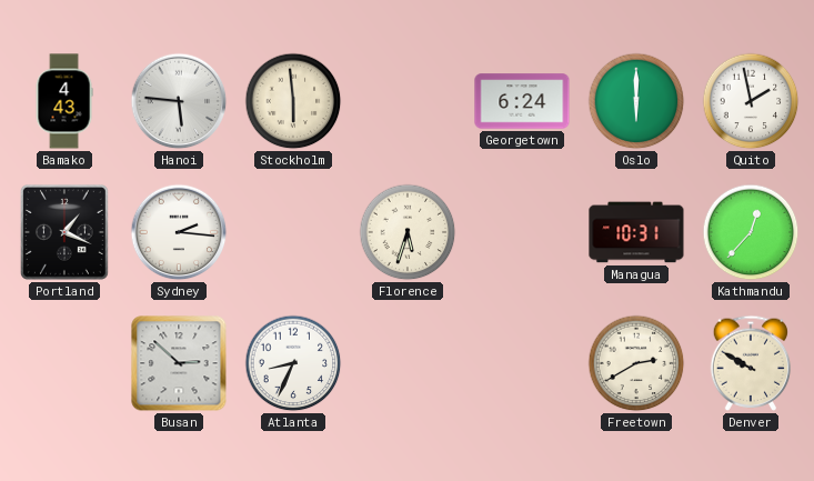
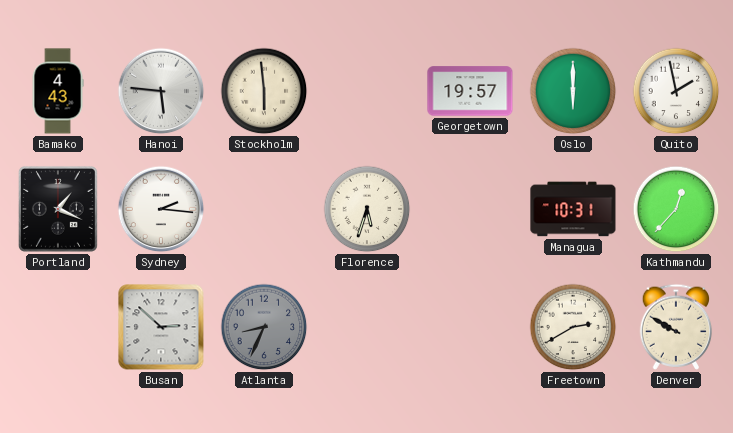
Georgetown: 6:24 -> 19:57 (470, 91)
Atlanta dial: white -> grey (264, 327)
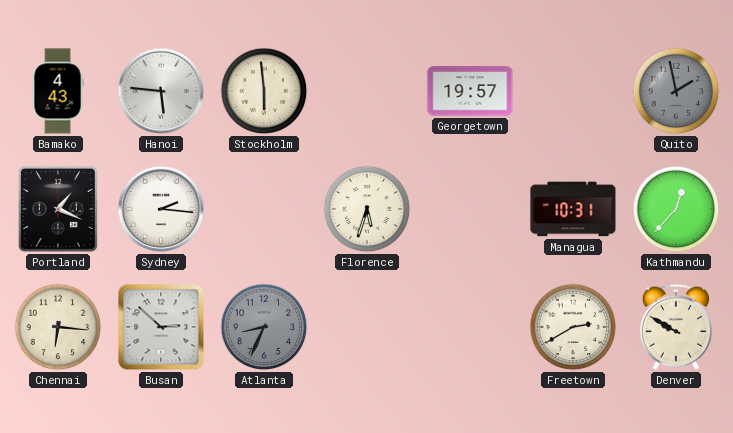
Oslo: 6:00 -> none (573, 91)
Quito dial: white -> grey (676, 91)
Chennai: none -> 6:16 (58, 327)
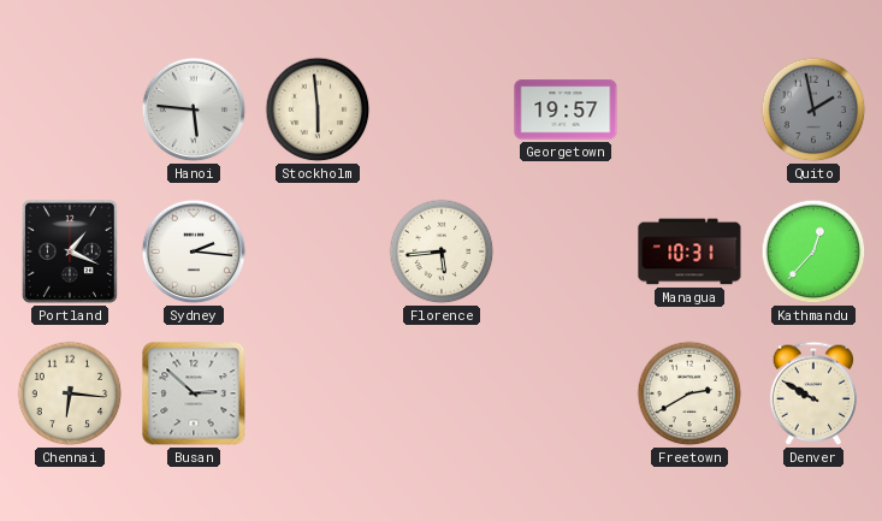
Bamako: 4:43 -> none (58, 91)
Florence: 5:33 -> 5:44 (442, 251)
Atlanta: 8:34 -> none (264, 327)
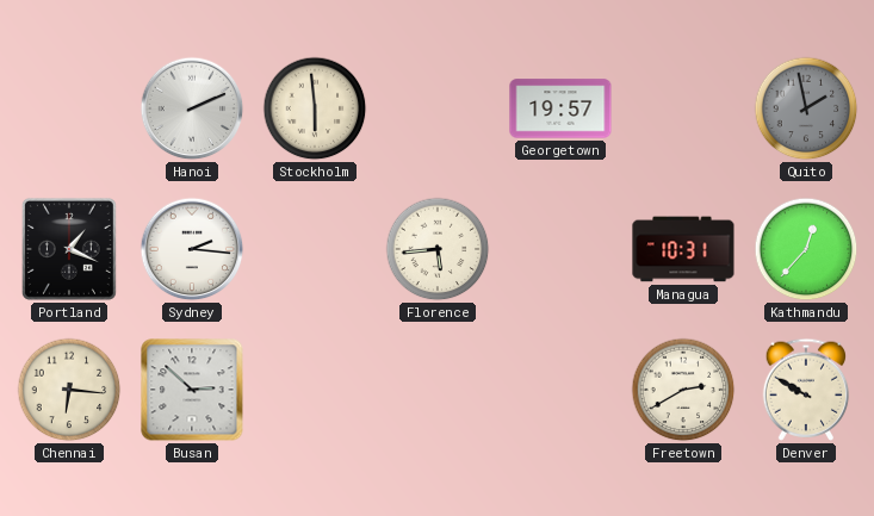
Hanoi: 5:46 -> 2:11 (192, 108)
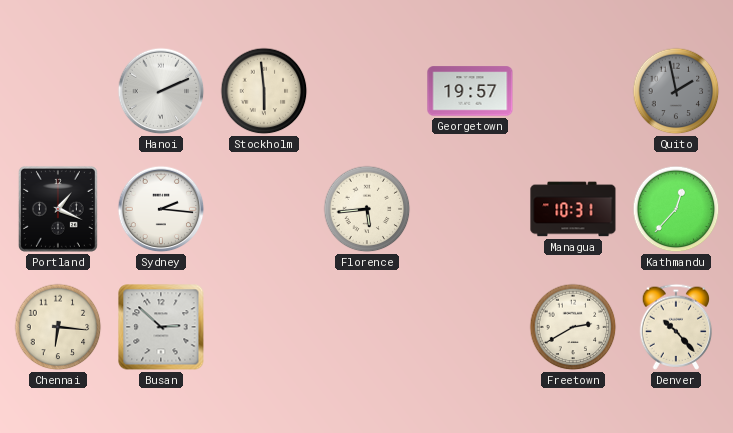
Denver: 9:50 -> 10:23 (676, 327)
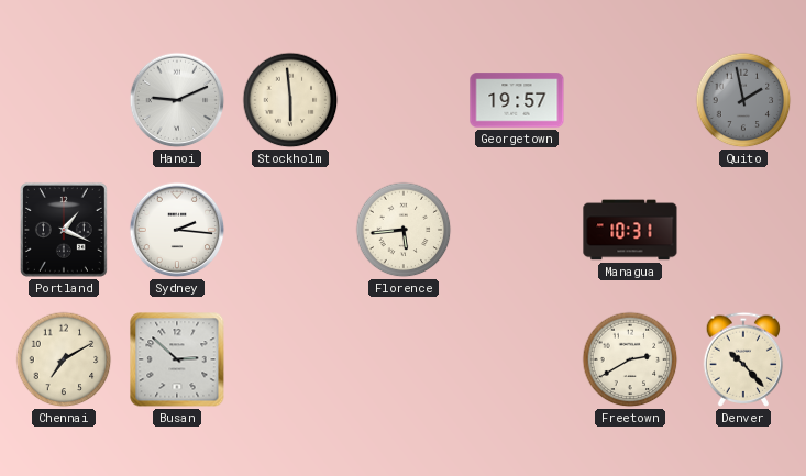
Hanoi: 2:11 -> 9:11 (177, 100)
Kathmandu: 12:37 -> none (676, 209)
Chennai: 6:16 -> 7:10 (64, 359)
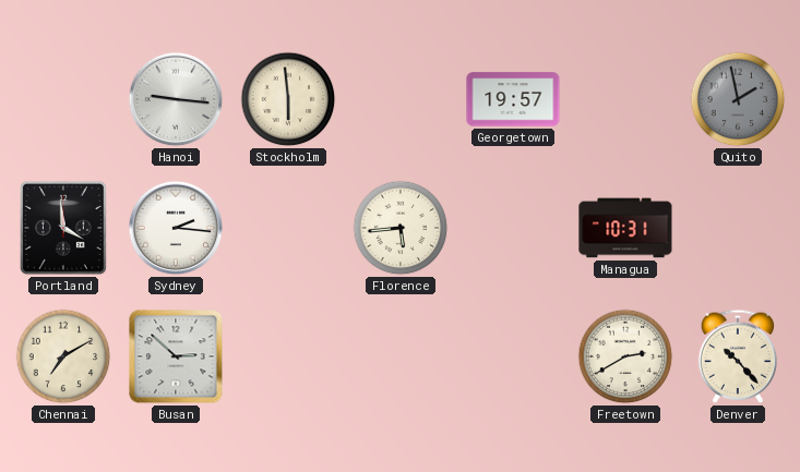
Hanoi: 9:11 -> 9:16 (176, 99)
Portland: 1:19 -> 3:59 (63, 228)
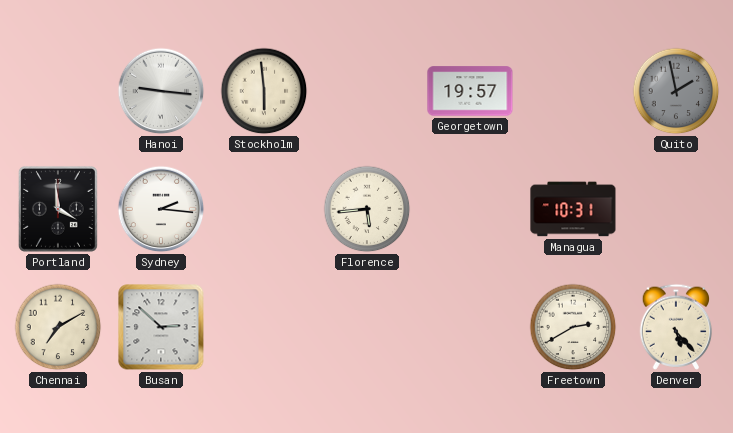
Denver: 10:23 -> 5:23 (676, 327)
